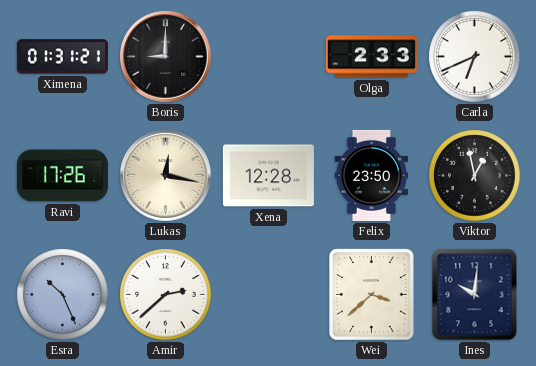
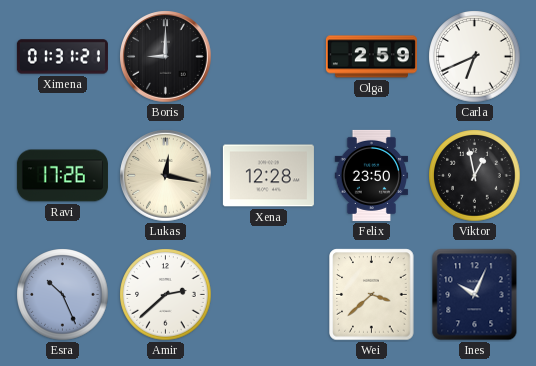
Olga: 2:33 -> 2:59 (371, 57)
Ines: 10:01 -> 10:04 (475, 295)
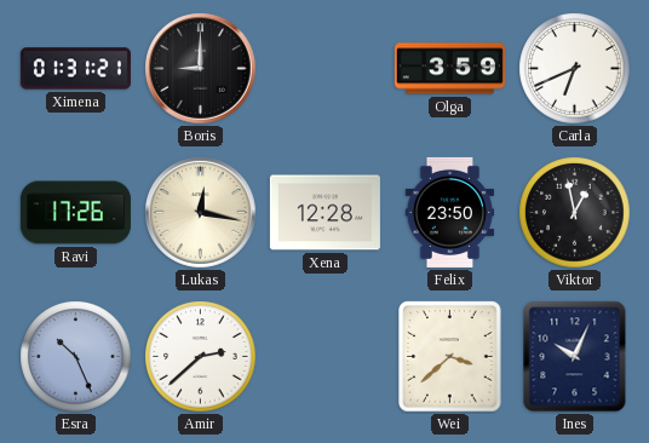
Olga: 2:59 -> 3:59 (449, 69)
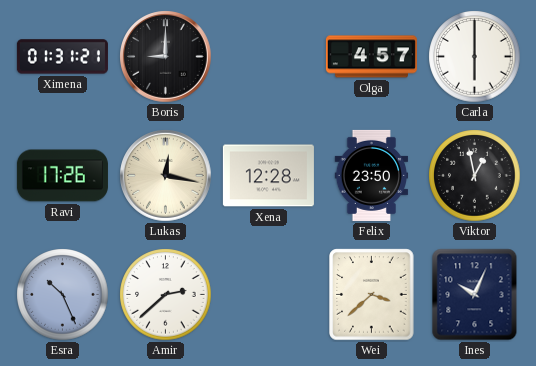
Olga: 3:59 -> 4:57 (371, 57)
Carla: 6:41 -> 6:00 (475, 57)
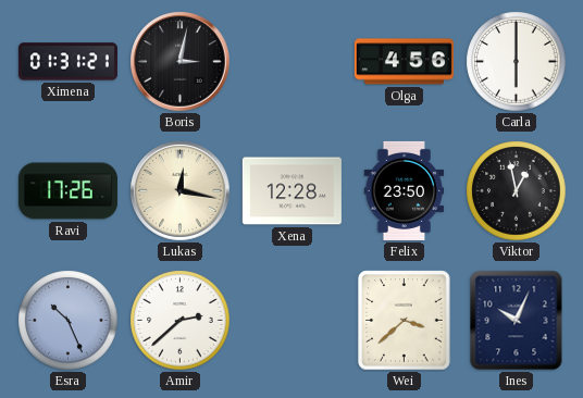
Boris: 9:00 -> 3:02 (181, 62)
Olga: 4:57 -> 4:56 (404, 62)
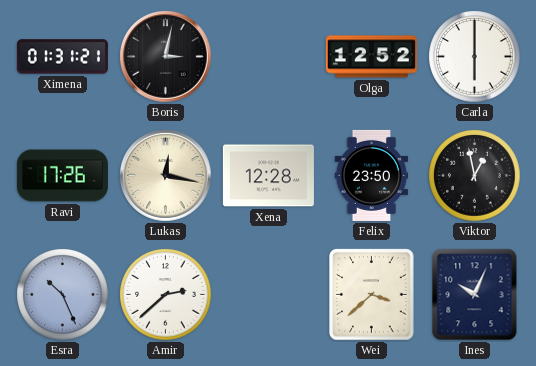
Olga: 4:56 -> 12:52 (371, 57)
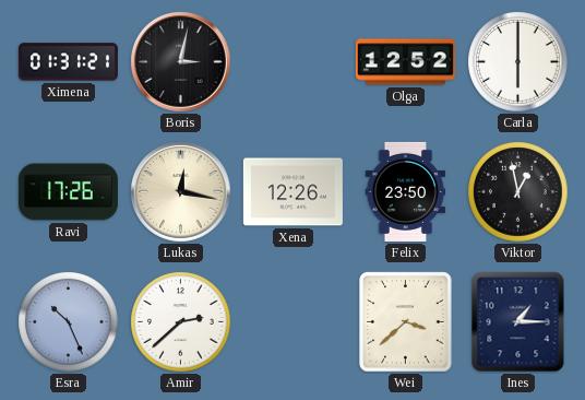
Xena: 12:28 -> 12:26 (292, 192)
Ines: 10:04 -> 1:15 (518, 322)
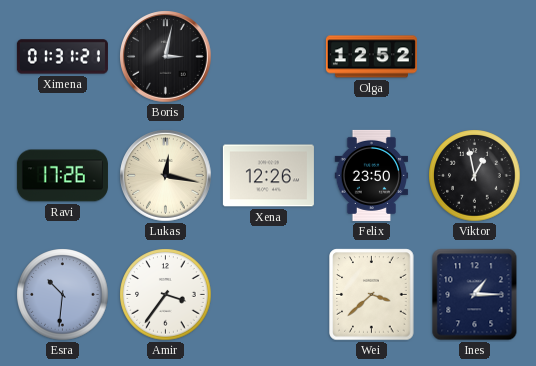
Carla: 6:00 -> none (518, 62)
Esra: 10:26 -> 10:31 (63, 295)
Amir: 2:38 -> 3:36 (166, 295)
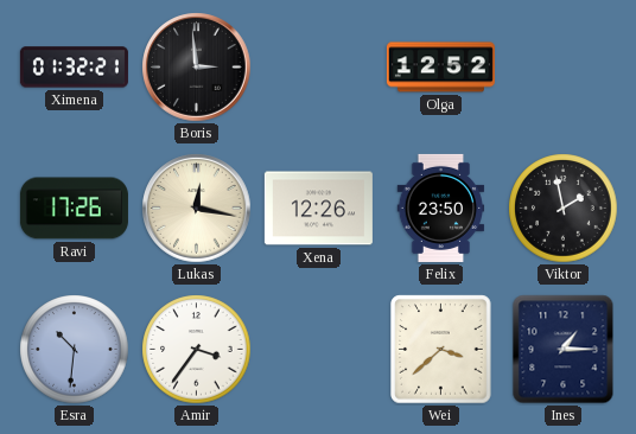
Ximena: 01:31 -> 01:32 (74, 68)
Boris: 3:02 -> 2:59 (197, 68)
Viktor: 12:58 -> 1:58 (564, 209)
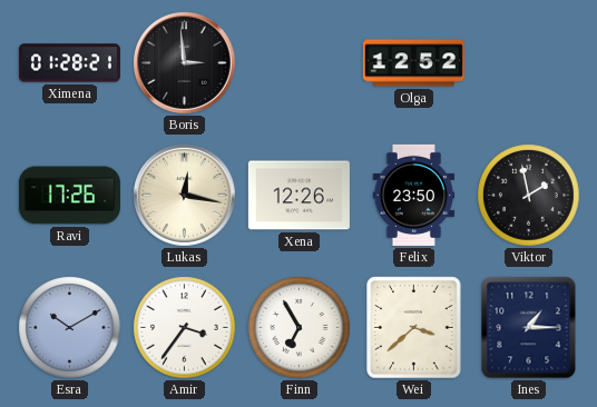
Ximena: 01:32 -> 01:28 (69, 63)
Esra: 10:31 -> 10:10 (70, 328)
Finn: none -> 6:55 (300, 328)
